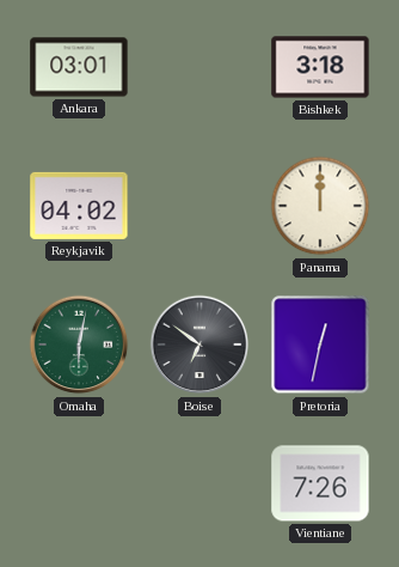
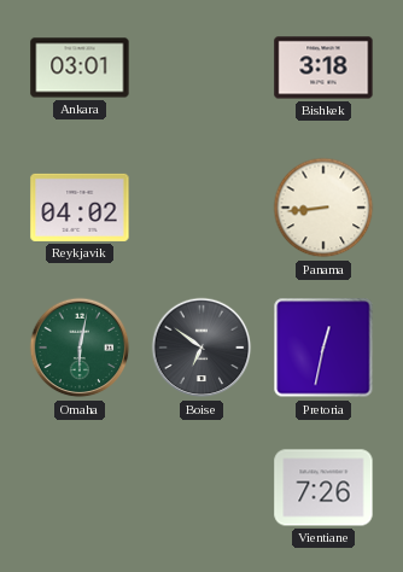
Panama: 12:00 -> 8:44 (323, 208)
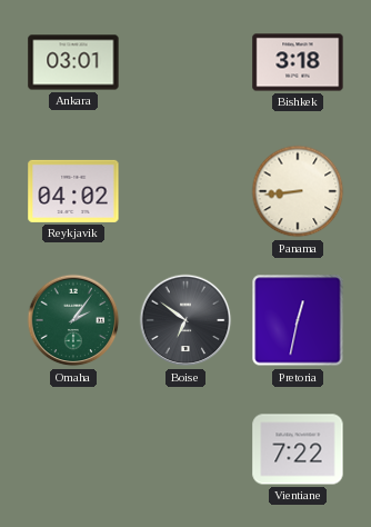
Omaha: 6:02 -> 2:06 (73, 320)
Vientiane: 7:26 -> 7:22 (298, 449)
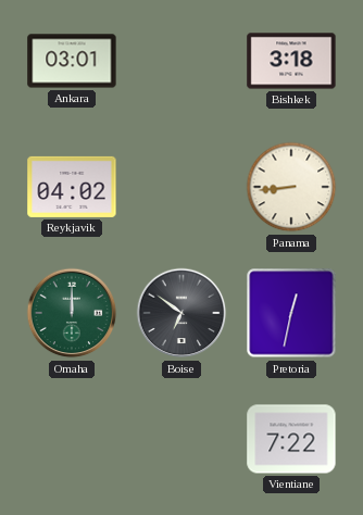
Omaha: 2:06 -> 12:00 (72, 313)
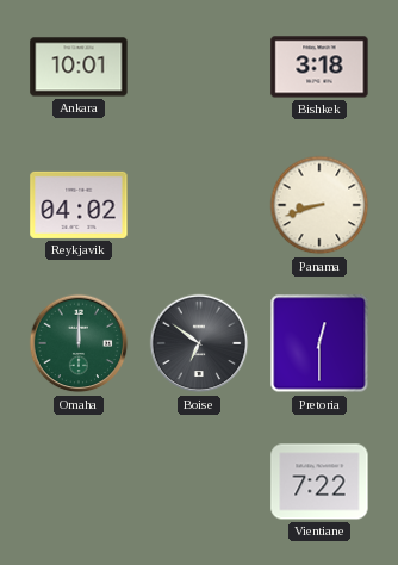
Ankara: 03:01 -> 10:01 (79, 67)
Panama: 8:44 -> 8:42 (319, 205)
Pretoria: 12:32 -> 12:30 (319, 343)
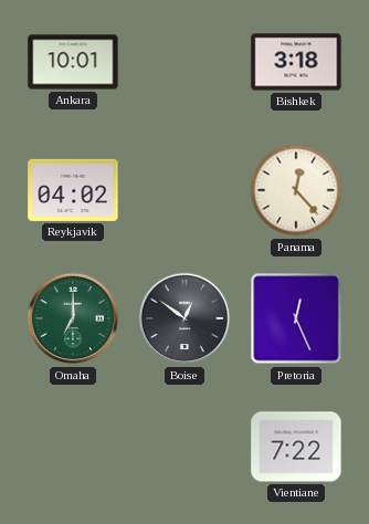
Panama: 8:42 -> 12:23 (296, 190)
Omaha: 12:00 -> 7:00 (73, 318)
Boise: 6:51 -> 12:51 (184, 318)
Pretoria: 12:30 -> 12:26 (296, 318)
